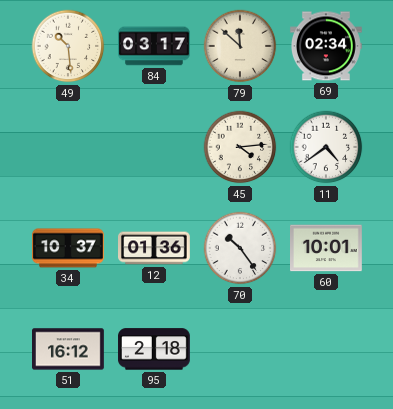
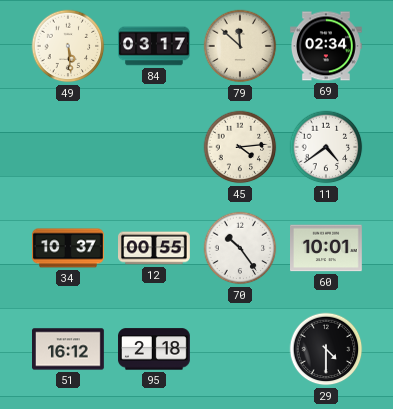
49: 10:29 -> 5:29 (68, 46)
12: 01:36 -> 00:55 (155, 248)
29: none -> 4:30 (326, 349)
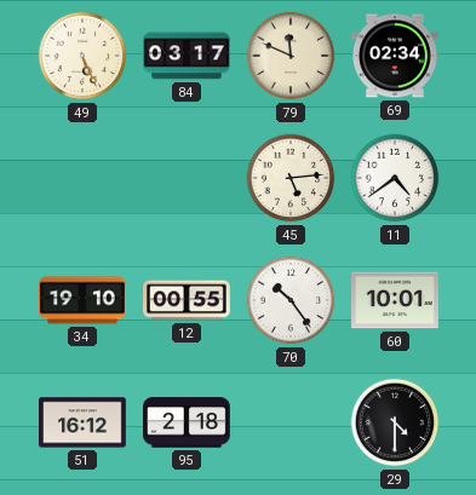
49: 5:29 -> 5:26 (82, 56)
79: 11:52 -> 11:49 (291, 56)
45: 4:14 -> 5:14 (291, 178)
34: 10:37 -> 19:10 (84, 300)
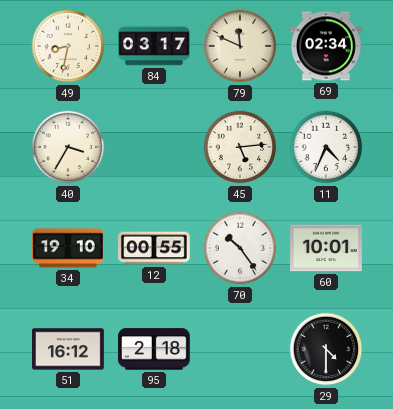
49: 5:26 -> 8:32 (68, 46)
40: none -> 3:35 (68, 147)
11: 4:39 -> 4:34 (326, 147)
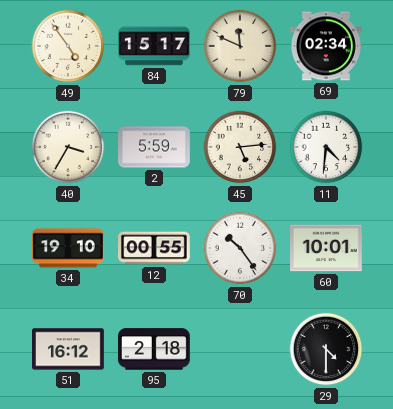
49: 8:32 -> 4:54 (68, 46)
84: 03:17 -> 15:17 (155, 46)
2: none -> 5:59 (155, 147)
11: 4:34 -> 4:31 (326, 147)
